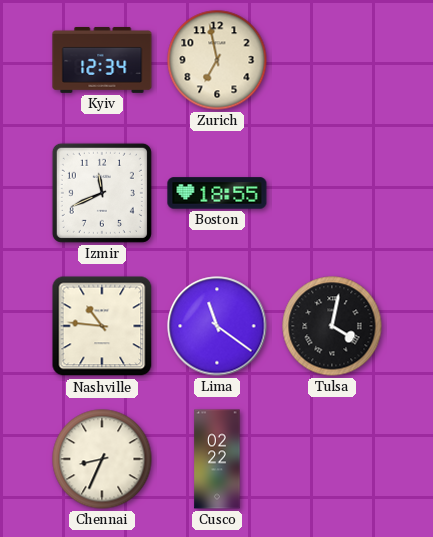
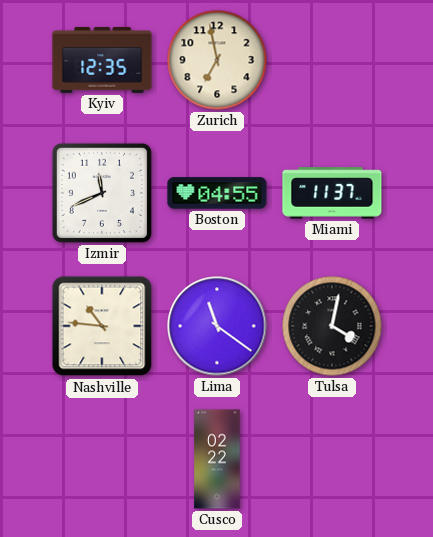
Kyiv: 12:34 -> 12:35 (102, 60)
Boston: 18:55 -> 04:55 (217, 193)
Miami: none -> 11:37 (332, 193)
Chennai: 8:34 -> none (102, 459)
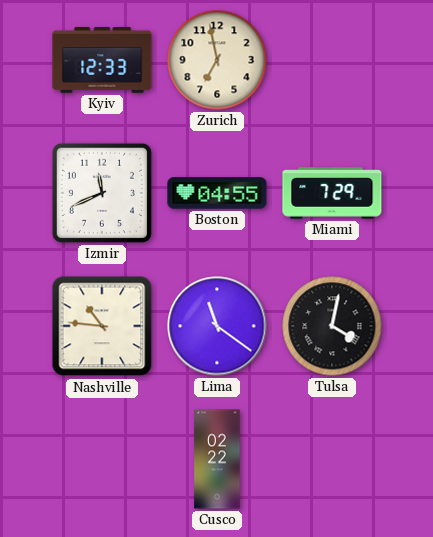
Kyiv: 12:35 -> 12:33 (102, 60)
Miami: 11:37 -> 7:29 (332, 193)
